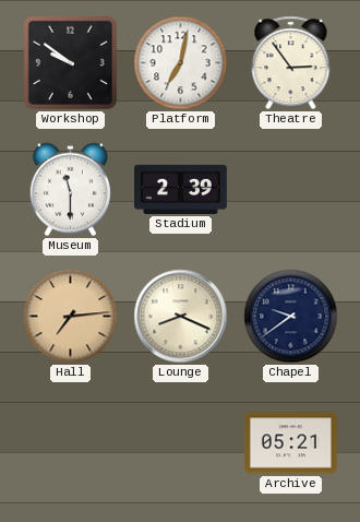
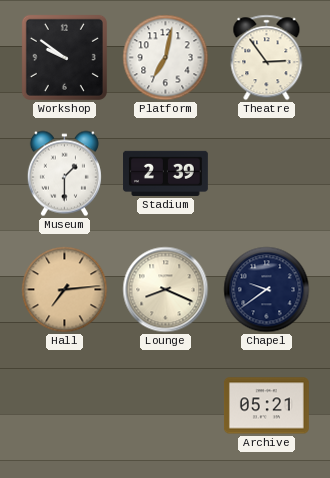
Museum: 11:30 -> 1:30 (64, 174)
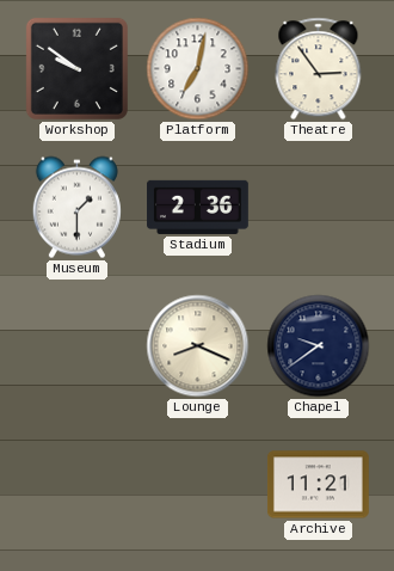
Stadium: 2:39 -> 2:36 (198, 207)
Hall: 7:14 -> none (65, 290)
Archive: 05:21 -> 11:21 (318, 485)
